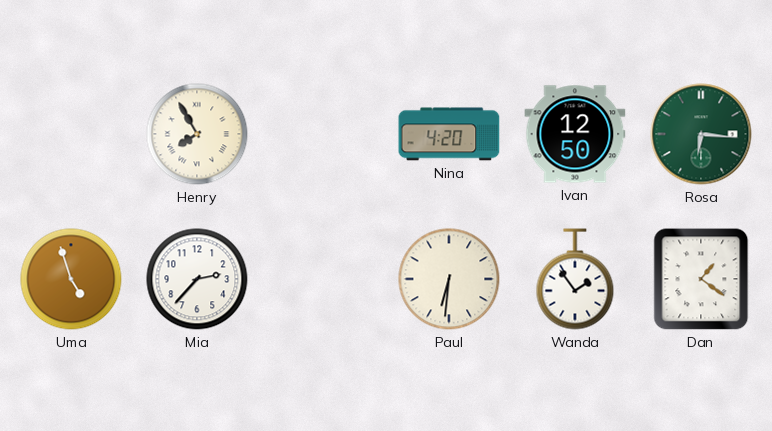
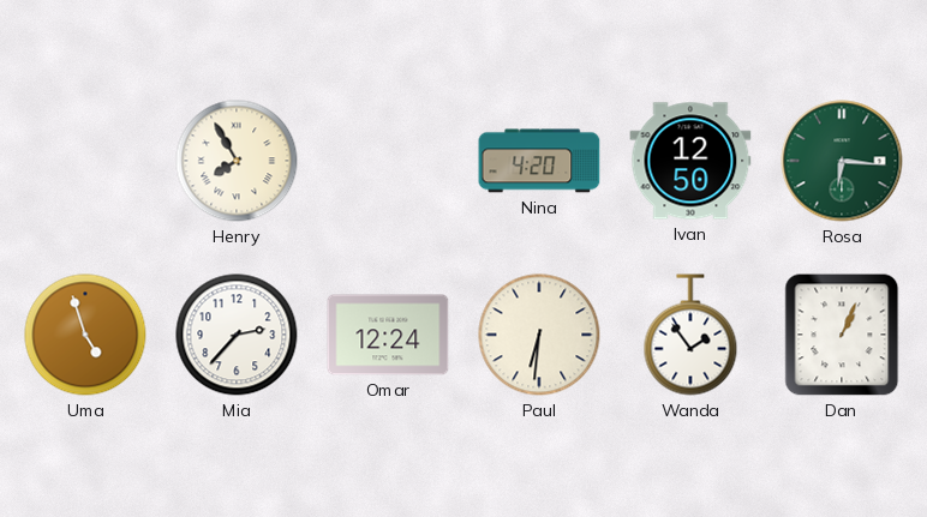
Omar: none -> 12:24 (388, 335)
Dan: 1:21 -> 1:04 (842, 335)
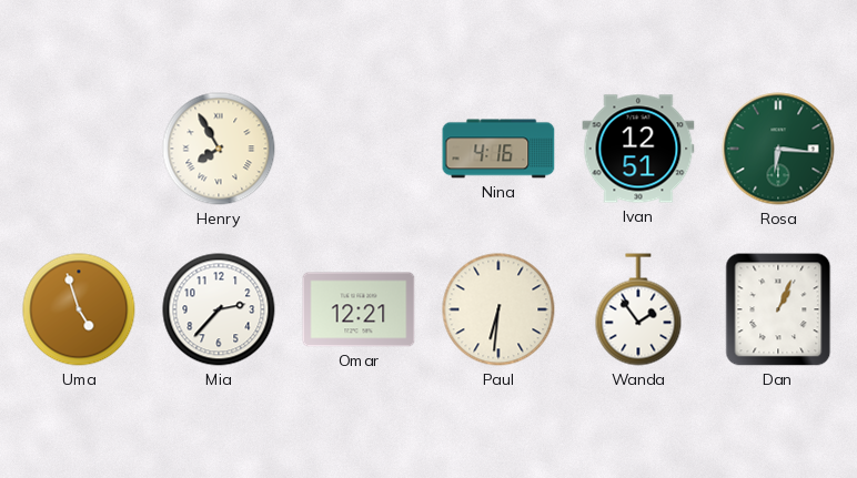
Nina: 4:20 -> 4:16 (498, 149)
Ivan: 12:50 -> 12:51 (638, 149)
Omar: 12:24 -> 12:21 (359, 309)
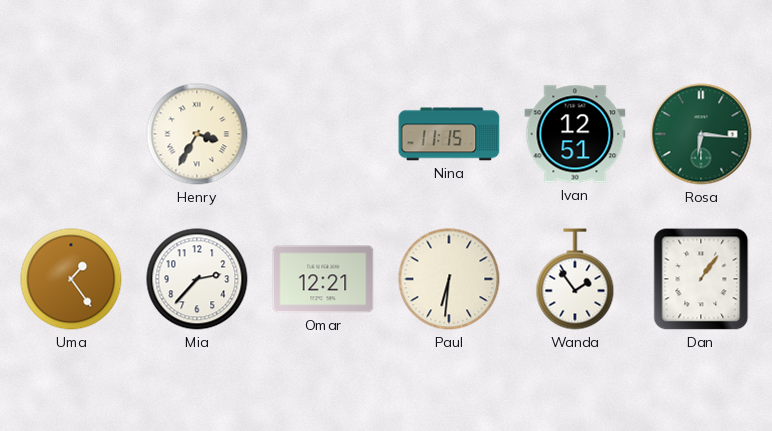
Henry: 7:55 -> 3:35 (197, 134)
Nina: 4:16 -> 11:15 (449, 134)
Uma: 4:57 -> 1:24 (71, 279)
Dan: 1:04 -> 1:06 (701, 279)
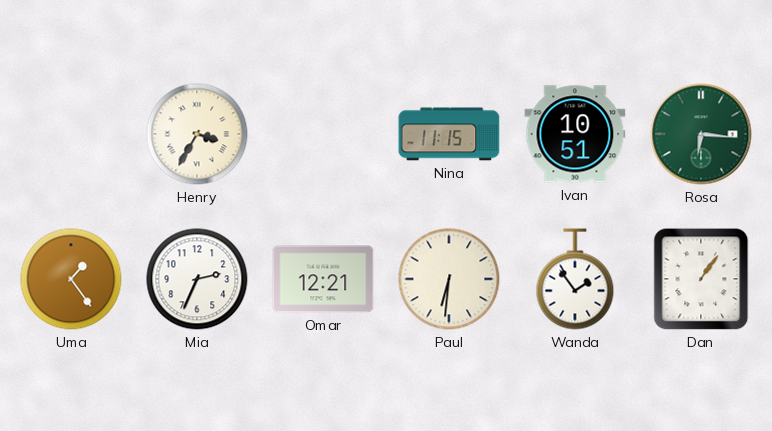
Ivan: 12:51 -> 10:51 (575, 134)
Mia: 2:37 -> 2:34 (197, 279)
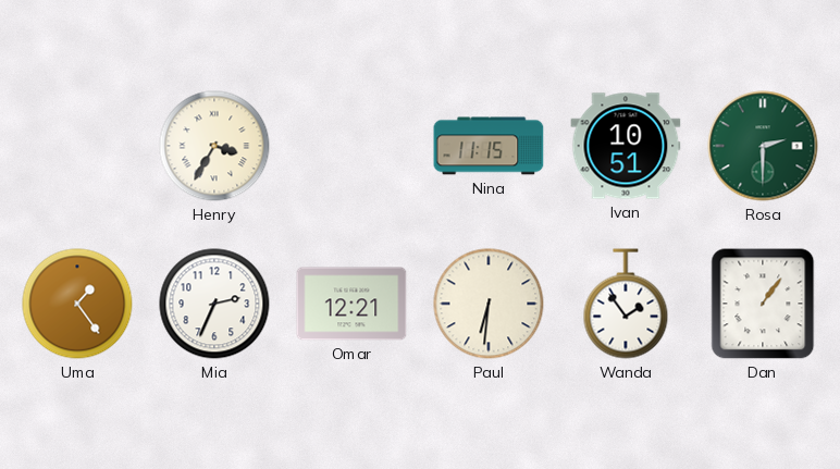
Rosa: 6:16 -> 2:30 (763, 146)
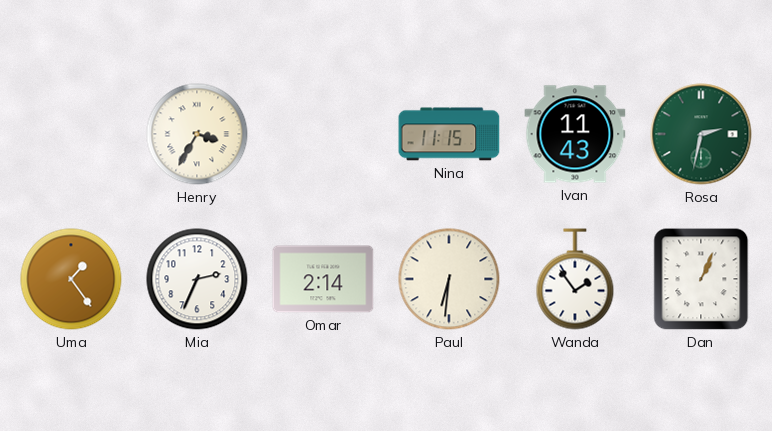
Ivan: 10:51 -> 11:43 (575, 134)
Rosa: 2:30 -> 2:32 (701, 134)
Omar: 12:21 -> 2:14 (323, 279)
Dan: 1:06 -> 1:04 (701, 279)
